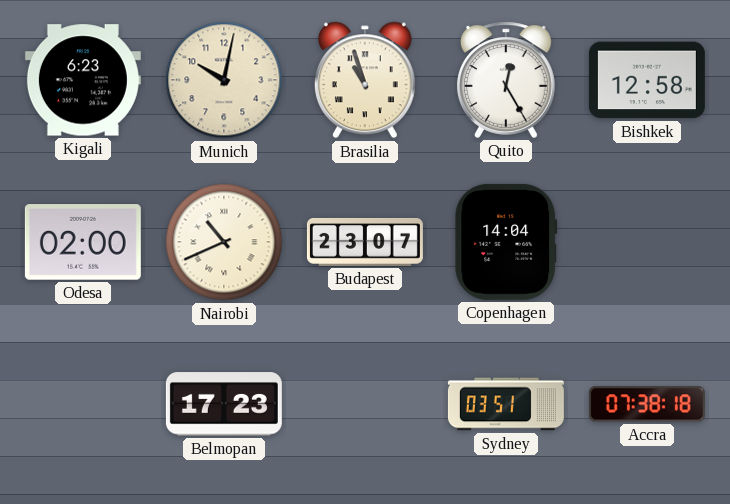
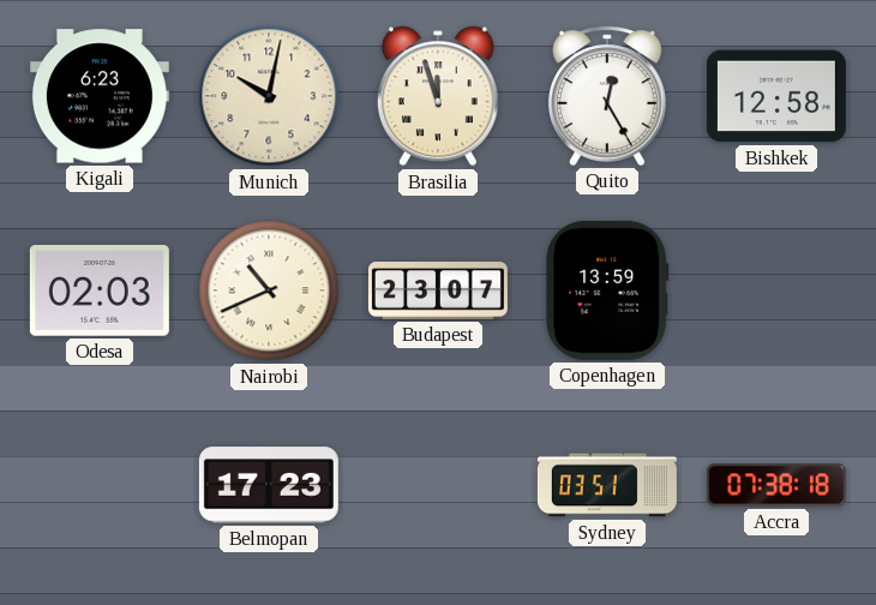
Brasilia: 10:57 -> 11:57 (438, 96)
Odesa: 02:00 -> 02:03 (100, 290)
Copenhagen: 14:04 -> 13:59 (607, 290)
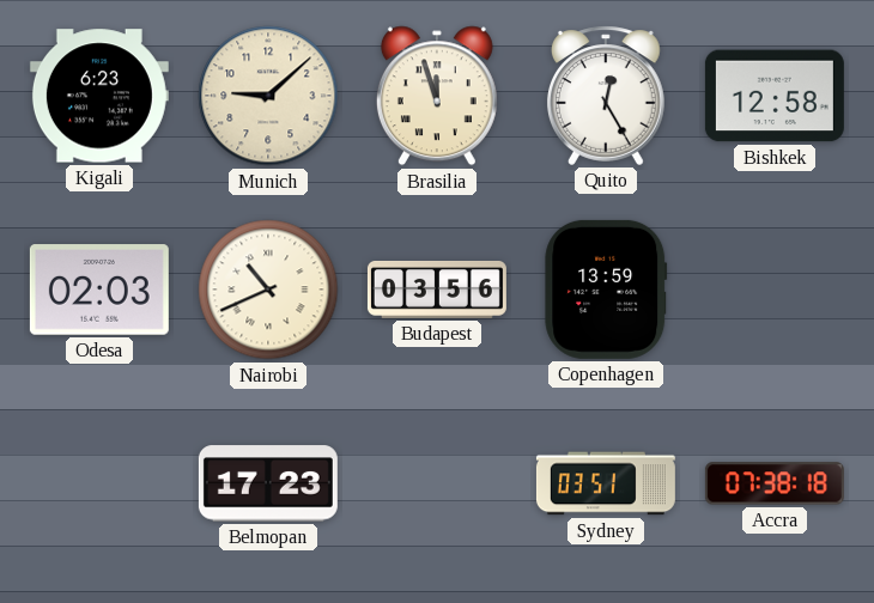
Munich: 10:02 -> 9:08 (268, 96)
Budapest: 23:07 -> 03:56 (437, 290)
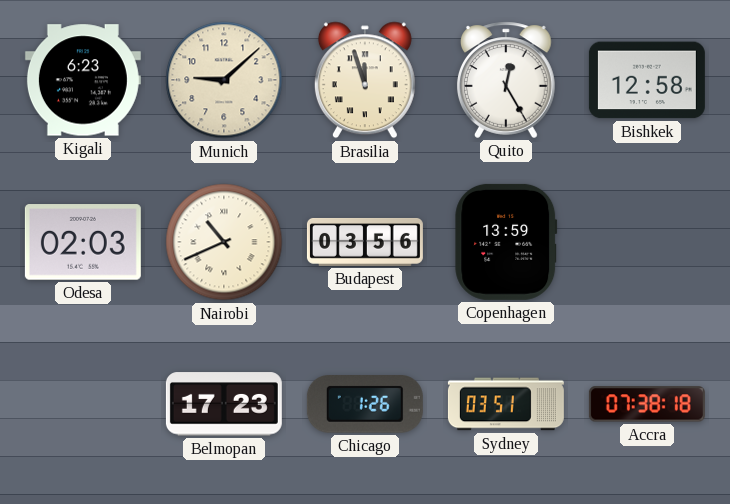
Chicago: none -> 1:26 (365, 404)
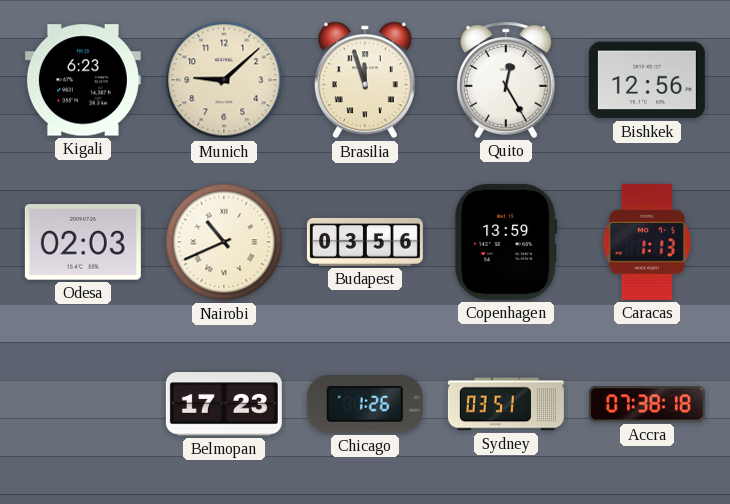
Bishkek: 12:58 -> 12:56 (647, 80)
Caracas: none -> 1:13 (647, 242)
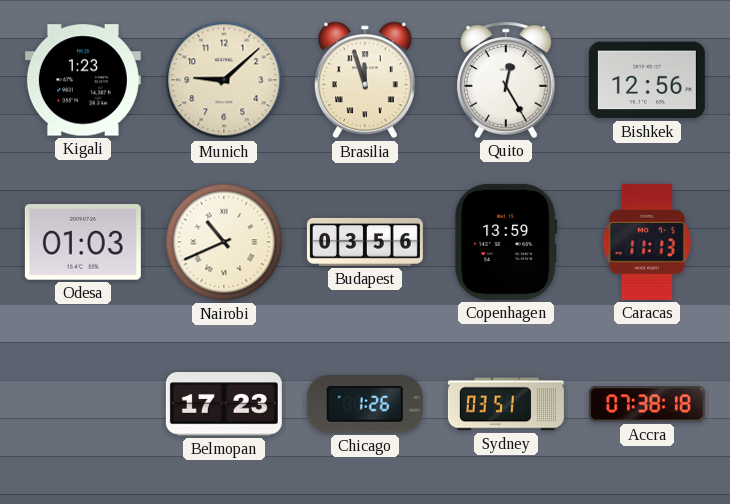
Kigali: 6:23 -> 1:23 (83, 80)
Odesa: 02:03 -> 01:03 (83, 242)
Caracas: 1:13 -> 11:13 (647, 242)
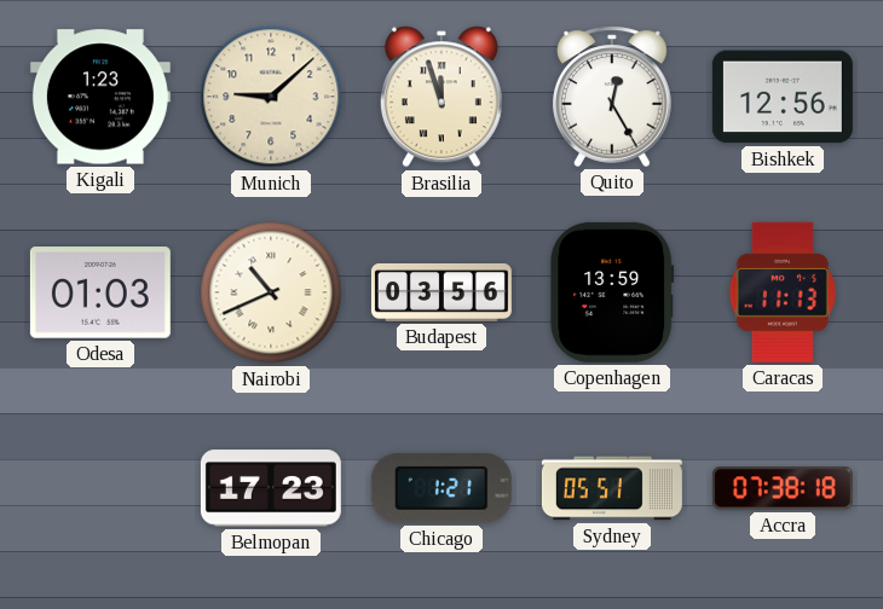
Chicago: 1:26 -> 1:21 (442, 488)
Sydney: 03:51 -> 05:51 (612, 488)
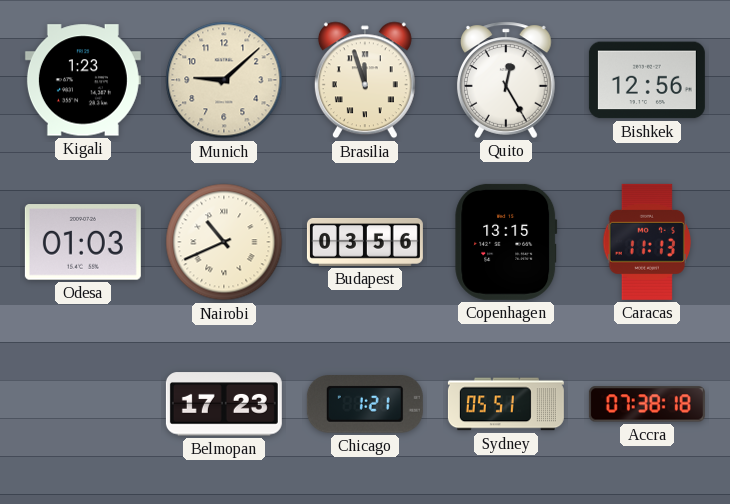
Copenhagen: 13:59 -> 13:15 (506, 242)
